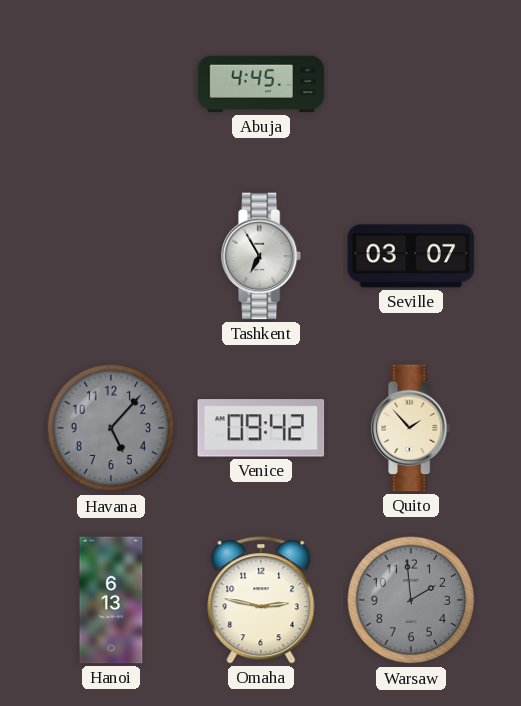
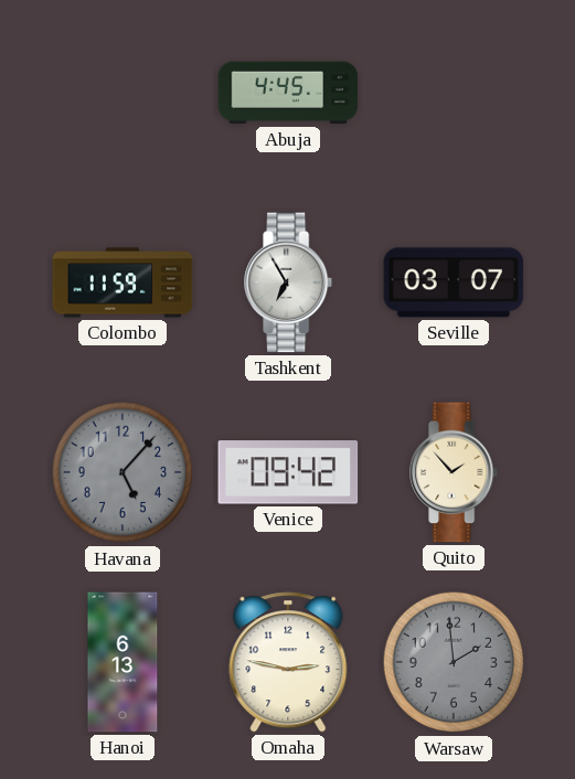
Colombo: none -> 11:59 (123, 282)
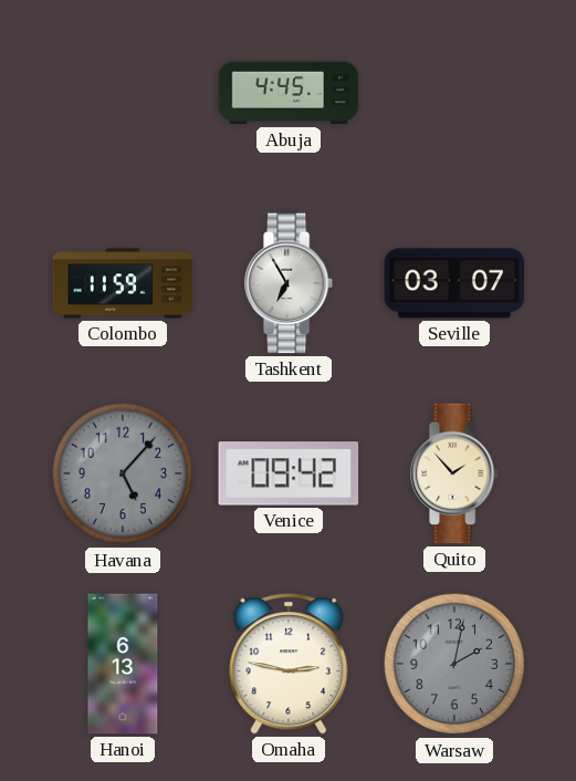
Warsaw: 1:59 -> 2:02 (454, 664)
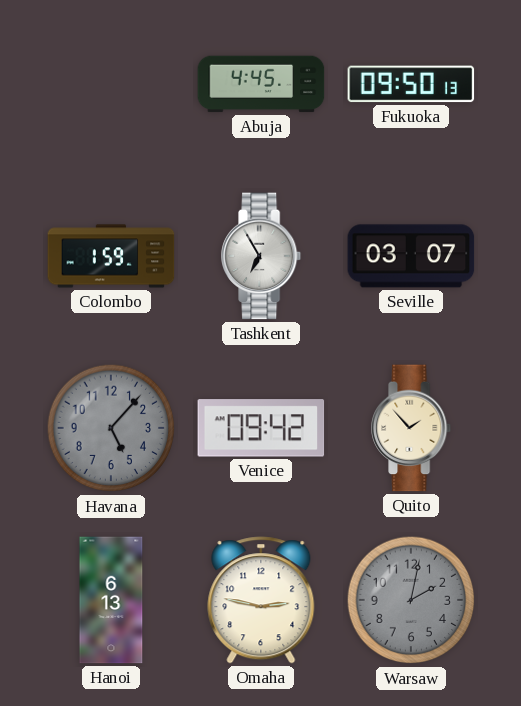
Fukuoka: none -> 09:50 (411, 84)
Colombo: 11:59 -> 1:59 (111, 256)
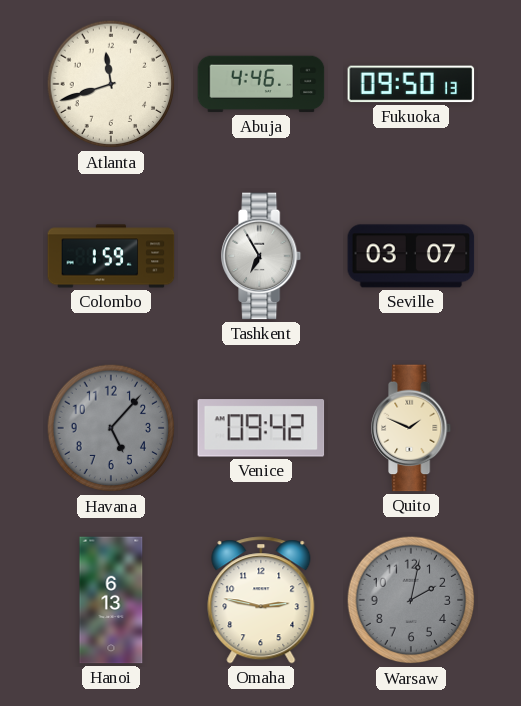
Atlanta: none -> 11:42 (111, 84)
Abuja: 4:45 -> 4:46 (261, 84)
Quito: 1:53 -> 1:49 (412, 428)
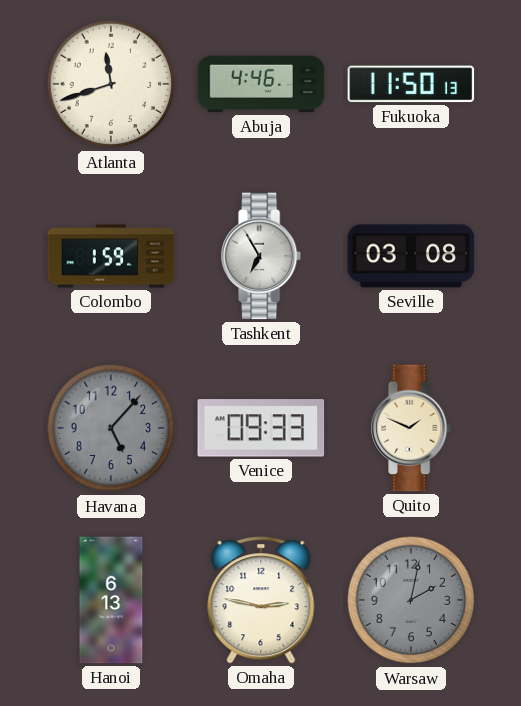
Fukuoka: 09:50 -> 11:50 (411, 84)
Seville: 03:07 -> 03:08 (411, 256)
Venice: 09:42 -> 09:33 (261, 428)
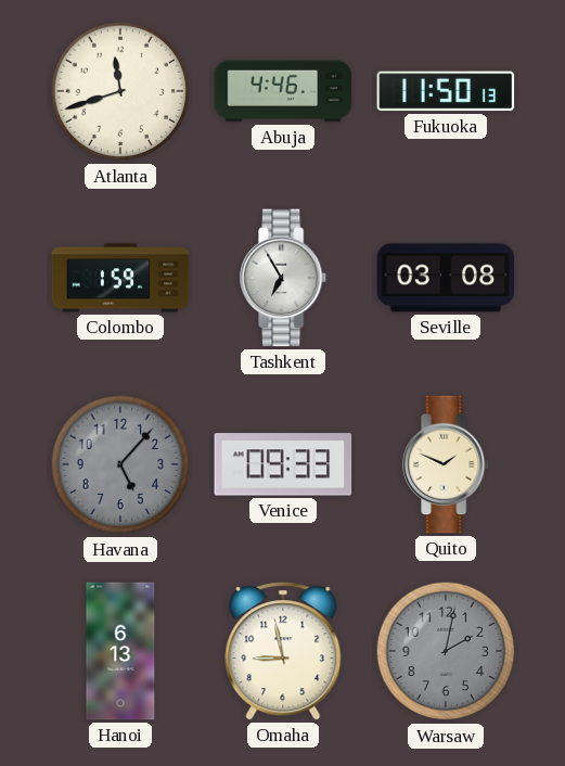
Omaha: 2:47 -> 8:58 (283, 651)
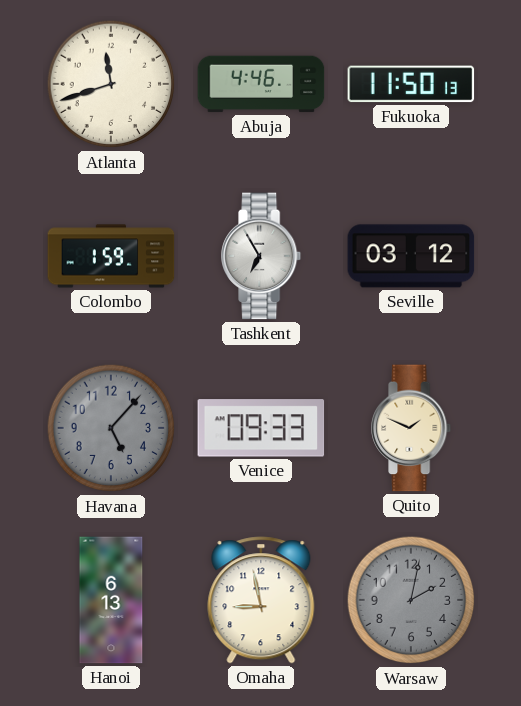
Seville: 03:08 -> 03:12 (411, 256)
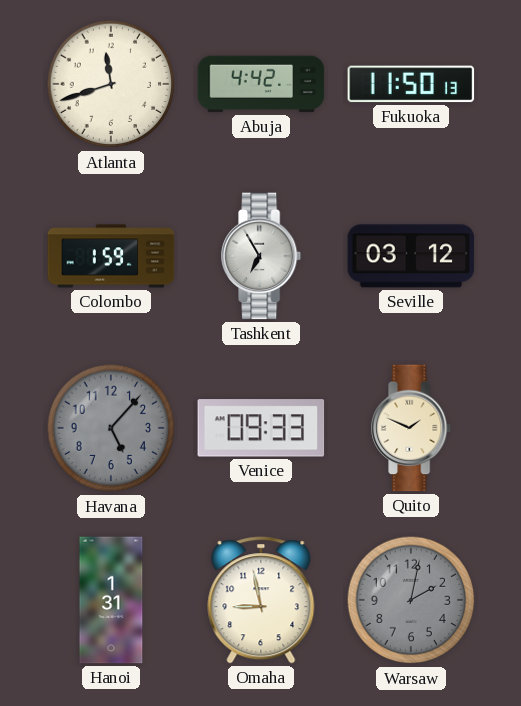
Abuja: 4:46 -> 4:42 (261, 84)
Hanoi: 6:13 -> 1:31 (111, 600)
